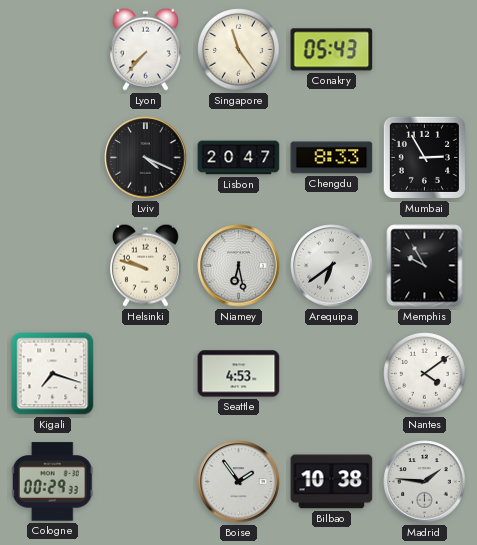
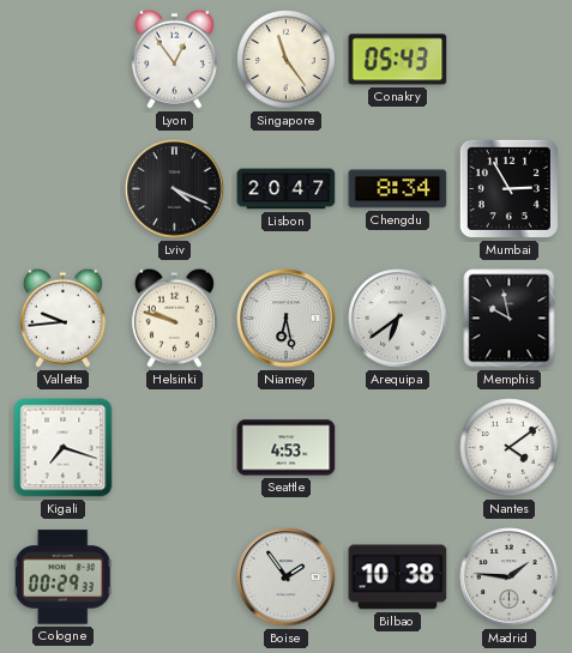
Lyon: 7:37 -> 12:54 (174, 59)
Chengdu: 8:33 -> 8:34 (398, 189)
Valletta: none -> 9:44 (62, 318)
Memphis: 9:55 -> 9:58 (510, 319)
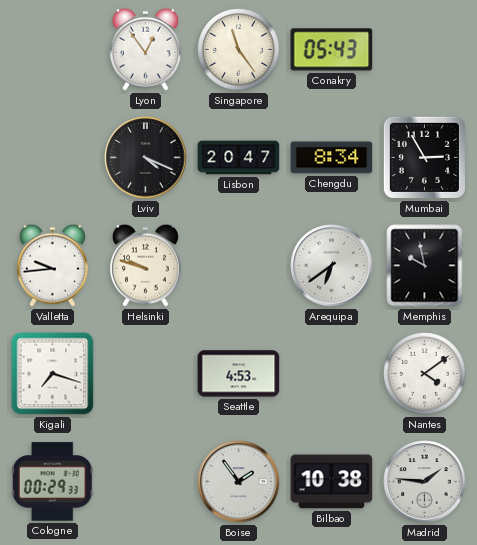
Niamey: 6:28 -> none (287, 319)
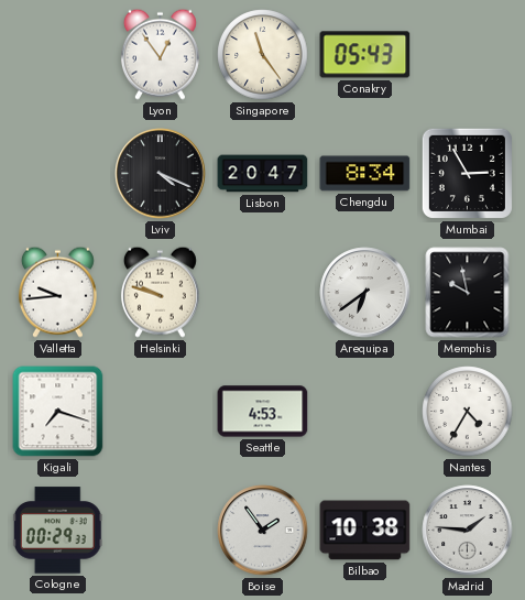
Nantes: 4:09 -> 4:35 (468, 412)
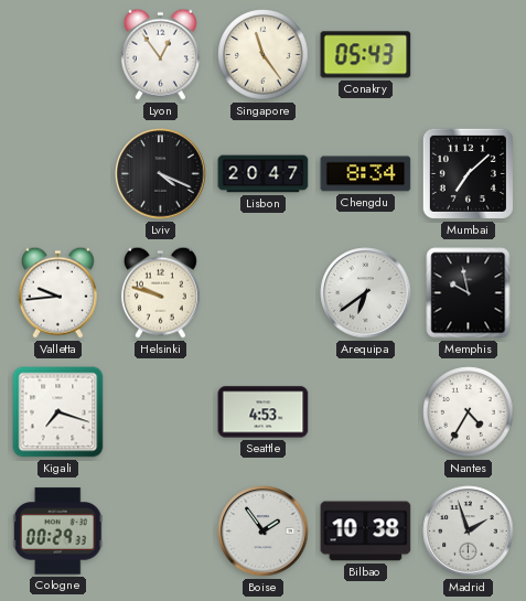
Mumbai: 2:55 -> 7:08 (468, 173)
Madrid: 1:46 -> 1:57 (469, 532)
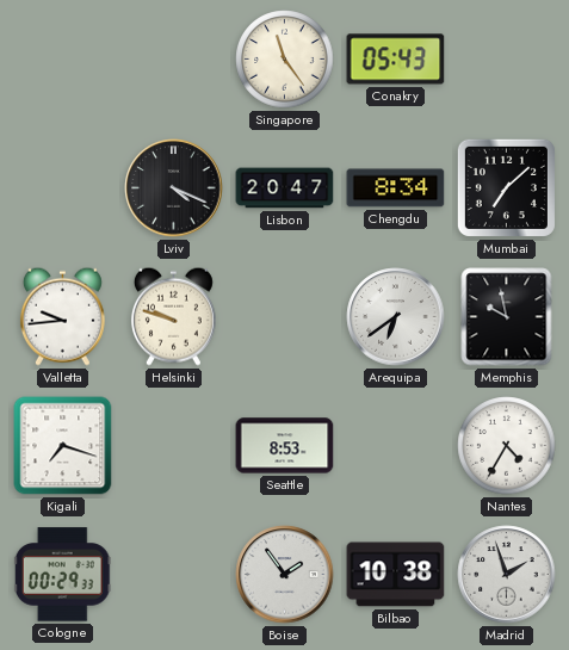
Lyon: 12:54 -> none (160, 54)
Seattle: 4:53 -> 8:53 (285, 446)
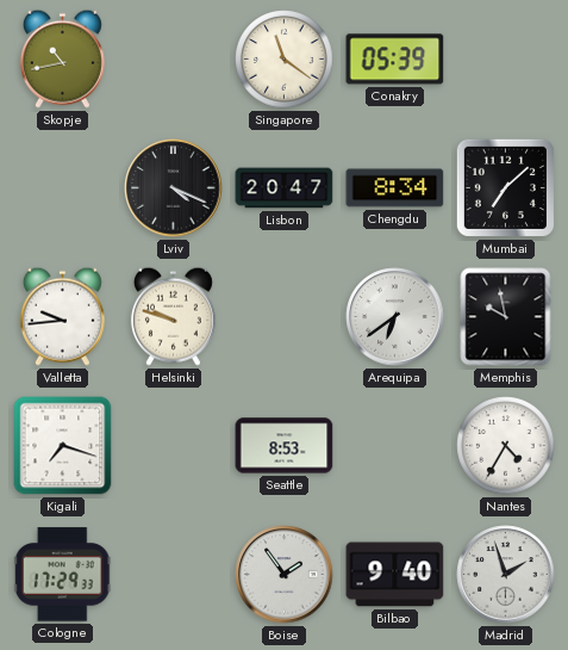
Skopje: none -> 10:43 (62, 58)
Singapore: 11:24 -> 11:21 (285, 60)
Conakry: 05:43 -> 05:39 (395, 60)
Cologne: 00:29 -> 17:29 (62, 575)
Bilbao: 10:38 -> 9:40 (395, 575)
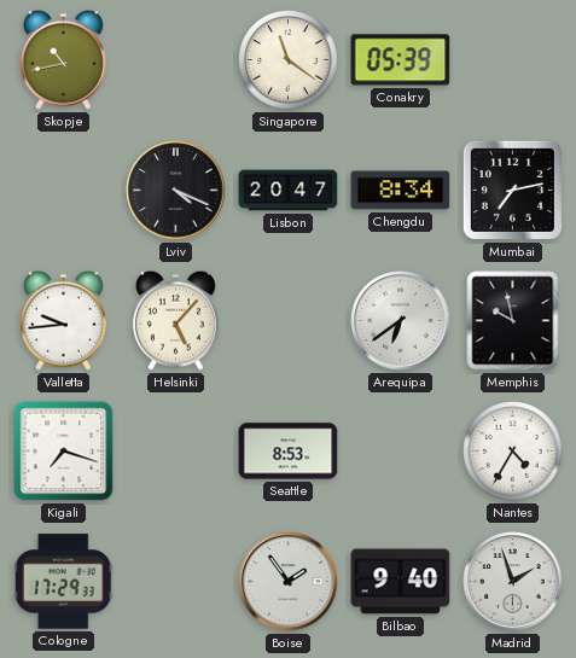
Mumbai: 7:08 -> 7:13 (512, 190)
Helsinki: 9:48 -> 5:07 (175, 320)
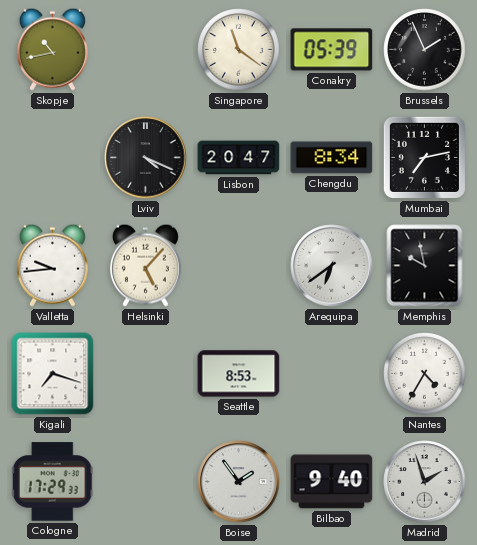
Brussels: none -> 1:56 (425, 50)
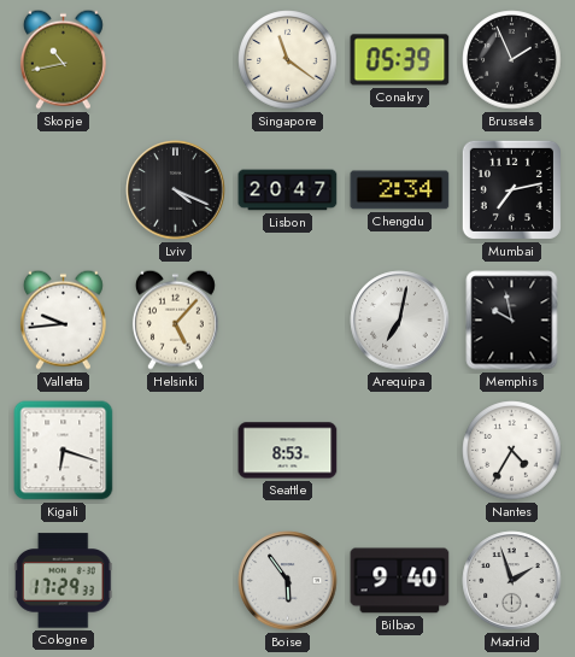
Chengdu: 8:34 -> 2:34 (400, 190)
Arequipa: 6:39 -> 7:02 (400, 321)
Kigali: 7:18 -> 6:18 (64, 451)
Boise: 1:54 -> 5:54 (288, 581)
